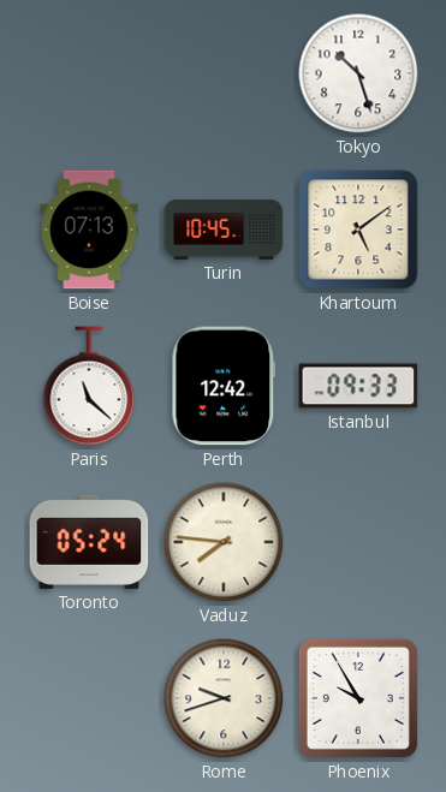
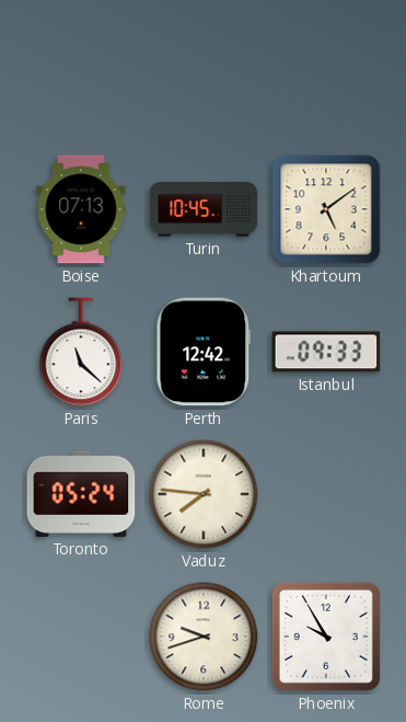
Tokyo: 10:27 -> none (358, 73)
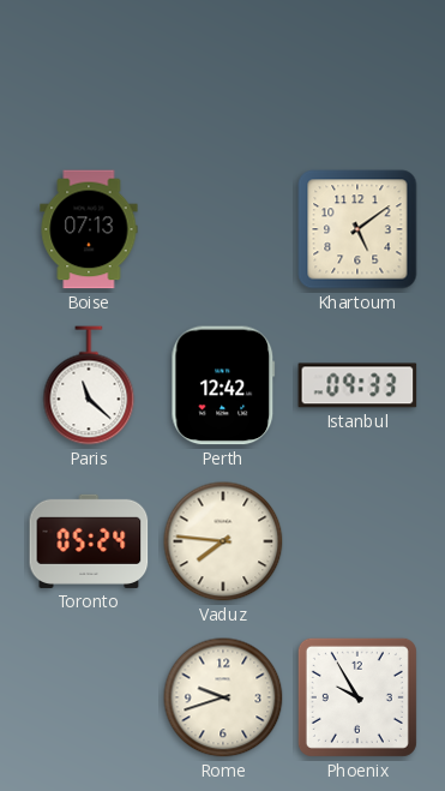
Turin: 10:45 -> none (204, 210)
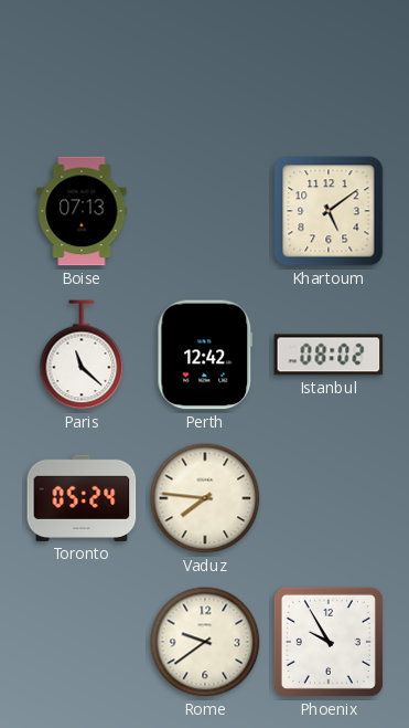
Istanbul: 09:33 -> 08:02 (329, 355)
Rome: 9:42 -> 9:39 (205, 642)
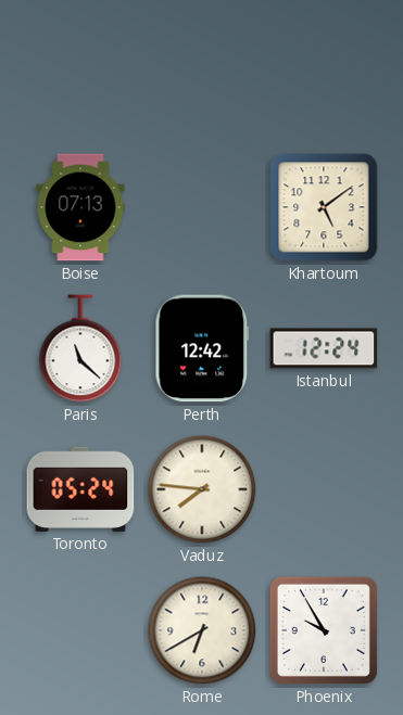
Istanbul: 08:02 -> 12:24 (324, 348)
Rome: 9:39 -> 6:40 (202, 630)
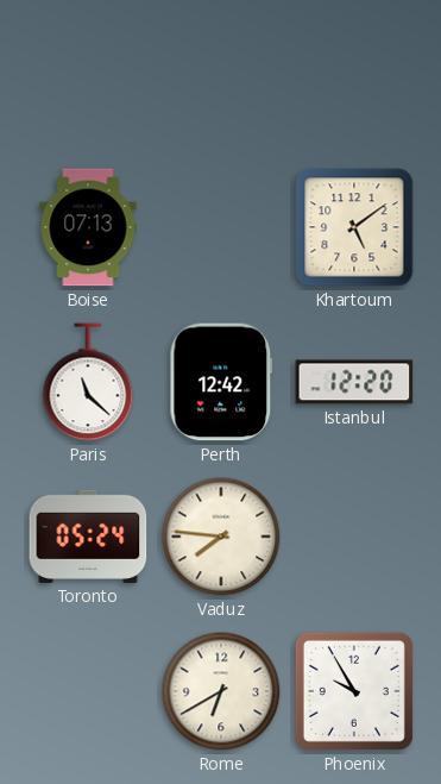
Istanbul: 12:24 -> 12:20 (354, 382)
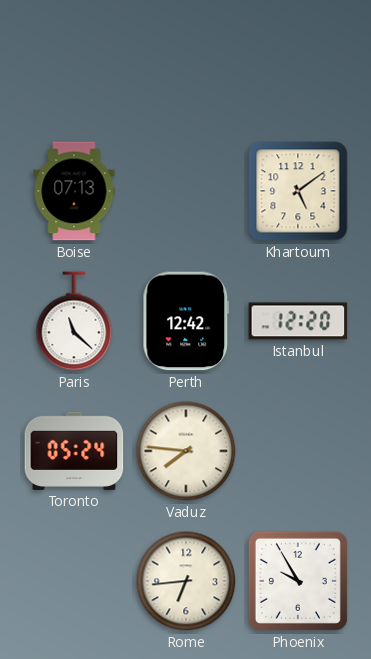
Rome: 6:40 -> 6:44 (186, 581)
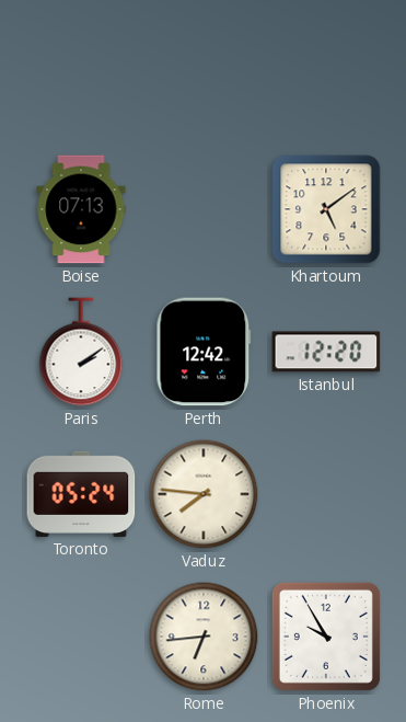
Paris: 11:22 -> 2:09 (81, 352)
